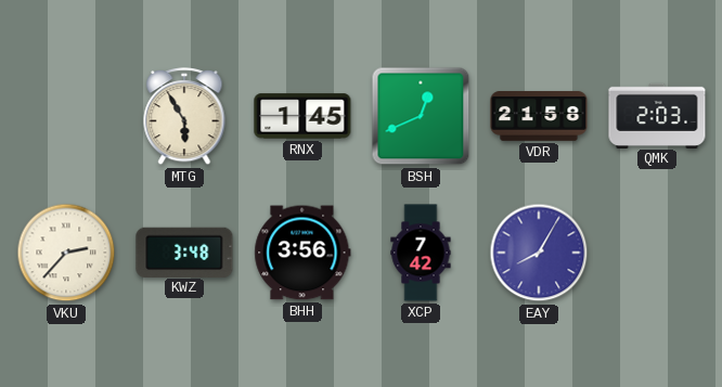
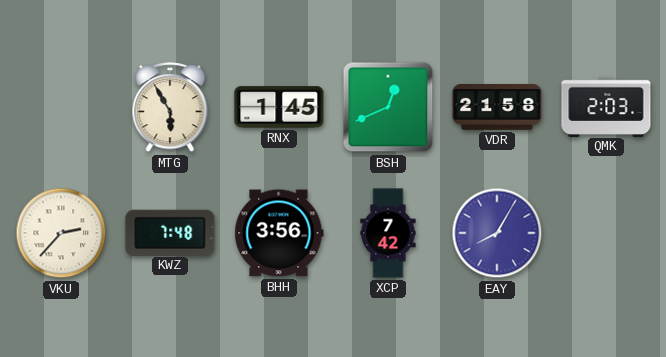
KWZ: 3:48 -> 7:48 (170, 232)
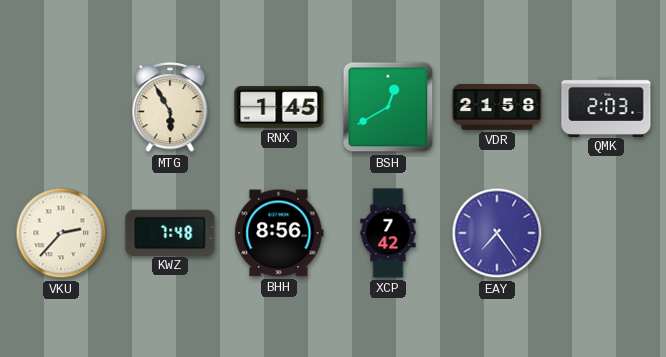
BSH: 12:41 -> 12:40 (388, 107)
BHH: 3:56 -> 8:56 (279, 233)
EAY: 8:05 -> 7:24 (497, 233)
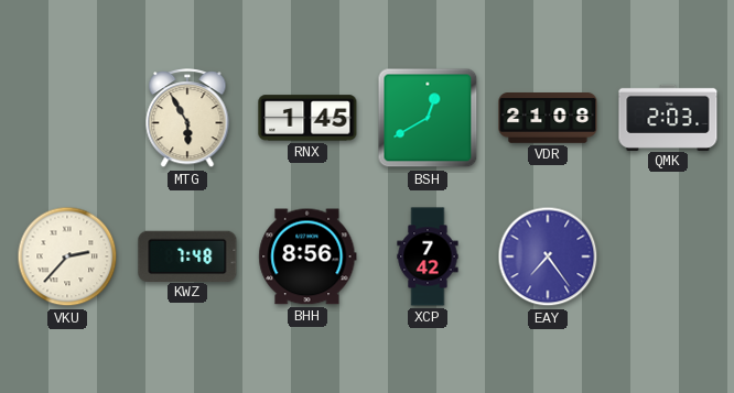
VDR: 21:58 -> 21:08 (548, 119)
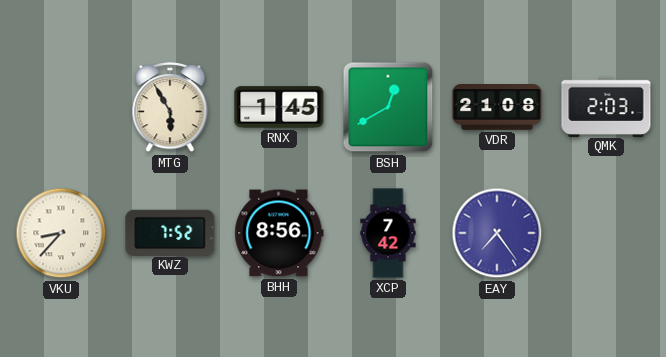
VKU: 2:37 -> 8:37 (61, 233)
KWZ: 7:48 -> 7:52 (170, 232)
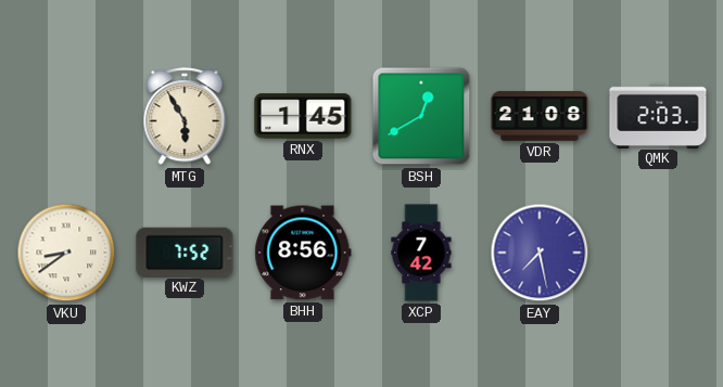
VKU: 8:37 -> 8:39 (66, 253)
EAY: 7:24 -> 7:28 (540, 253)
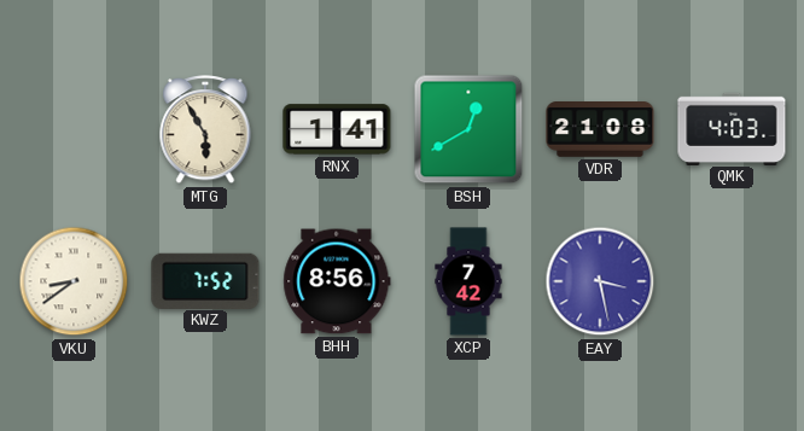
RNX: 1:45 -> 1:41 (337, 129)
QMK: 2:03 -> 4:03 (732, 128)
EAY: 7:28 -> 3:28 (600, 281)
